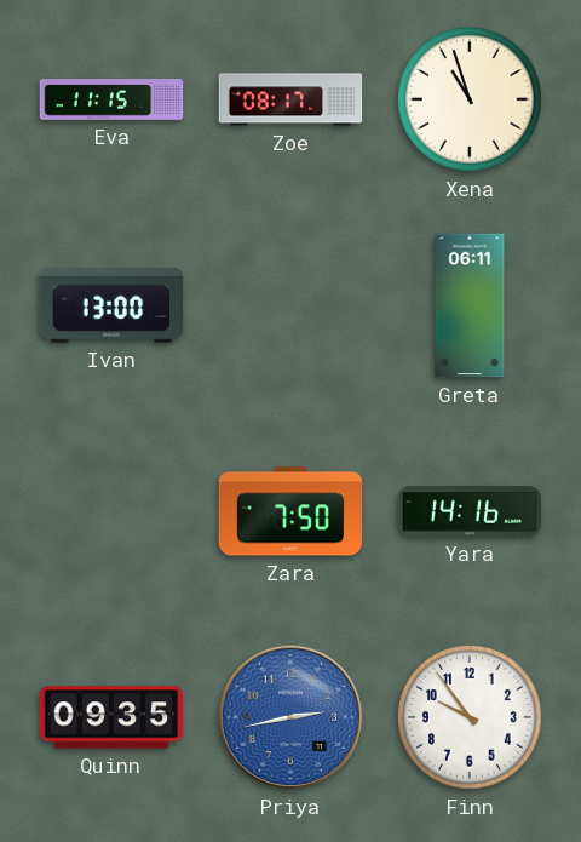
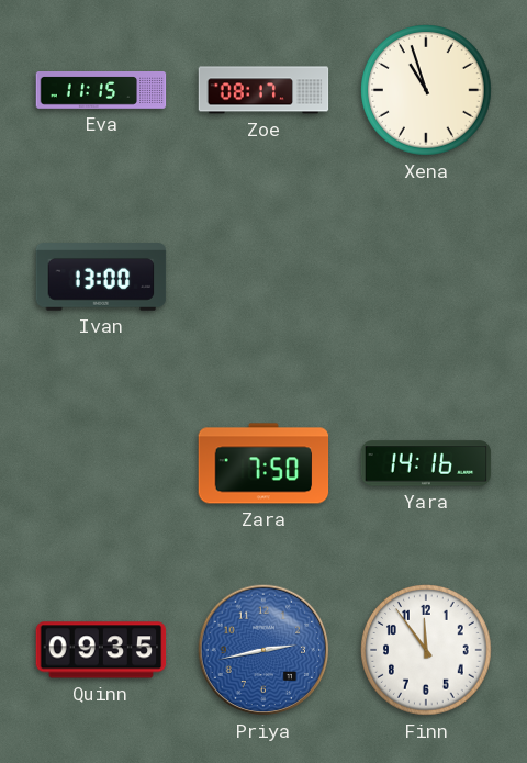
Greta: 06:11 -> none (470, 305)
Finn: 9:54 -> 11:54 (427, 651)
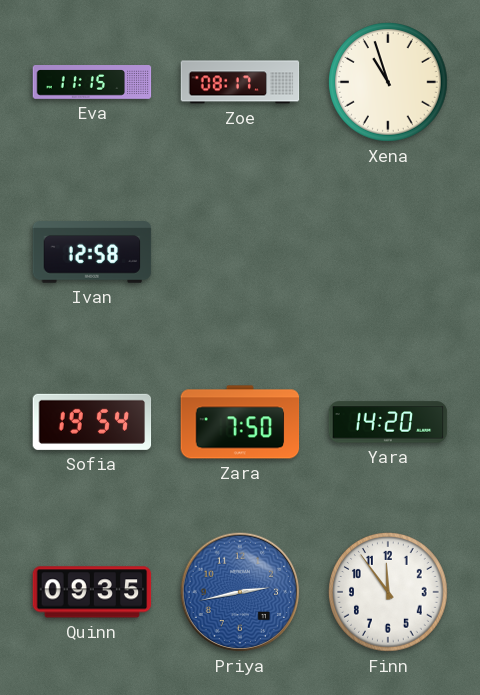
Ivan: 13:00 -> 12:58 (92, 252)
Sofia: none -> 19:54 (92, 422)
Yara: 14:16 -> 14:20 (388, 422)
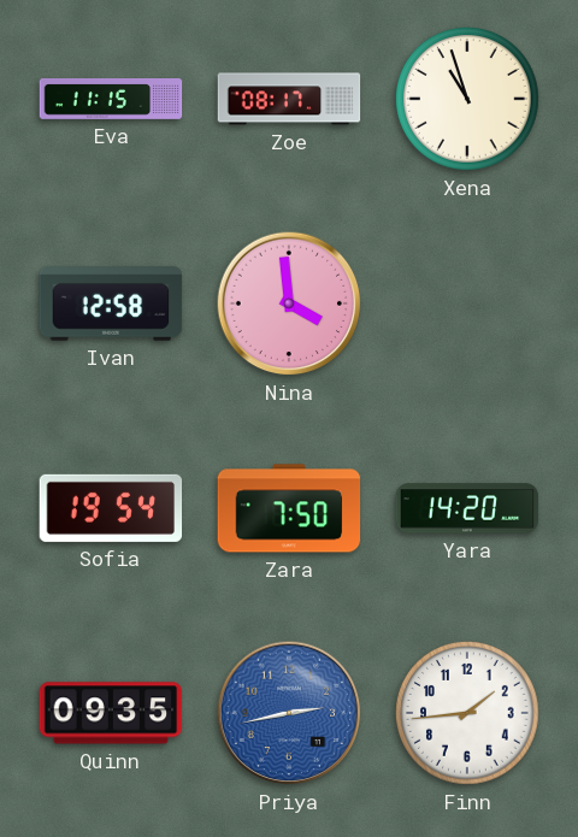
Nina: none -> 3:59 (289, 303)
Finn: 11:54 -> 1:44 (468, 714)
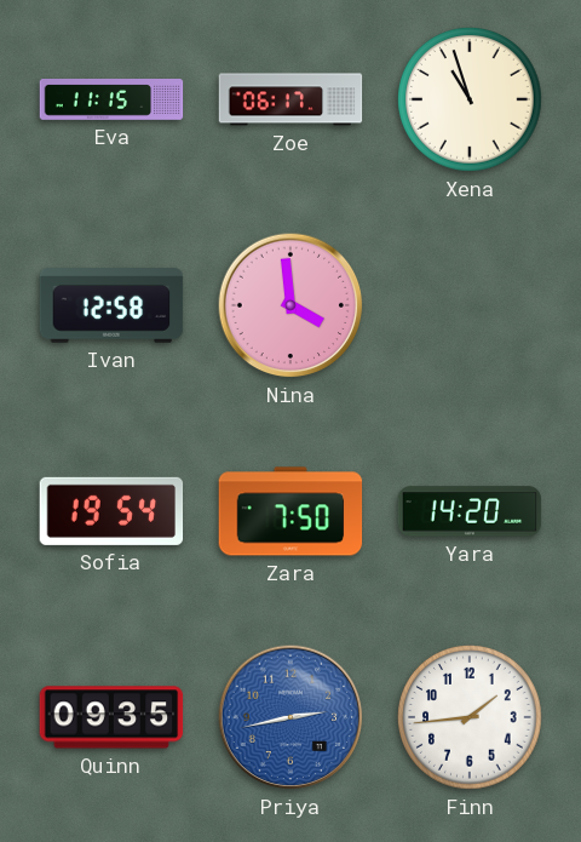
Zoe: 08:17 -> 06:17 (290, 99)
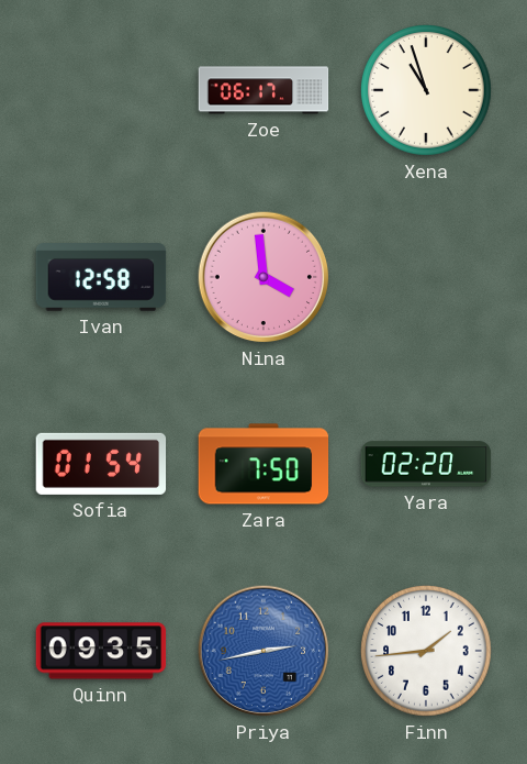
Eva: 11:15 -> none (111, 99)
Sofia: 19:54 -> 01:54 (101, 464)
Yara: 14:20 -> 02:20 (426, 464)
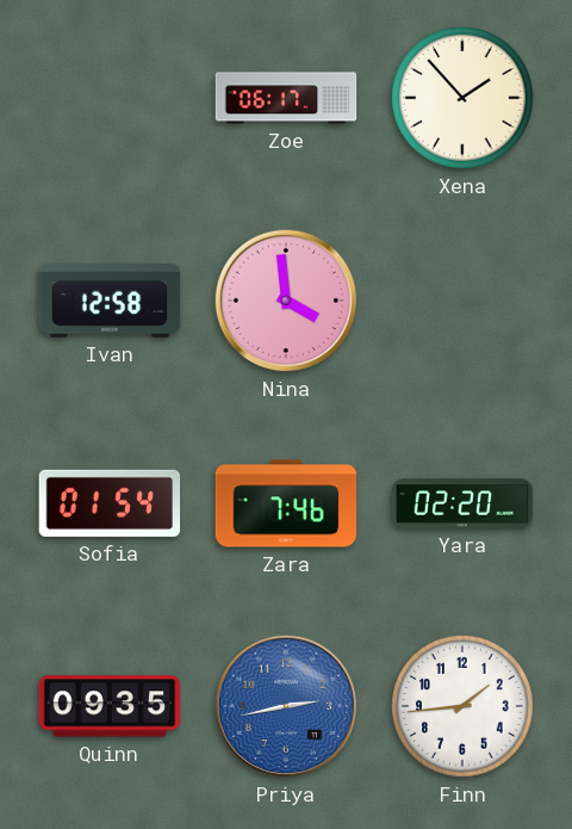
Xena: 10:57 -> 1:53 (464, 99)
Zara: 7:50 -> 7:46 (286, 503)
